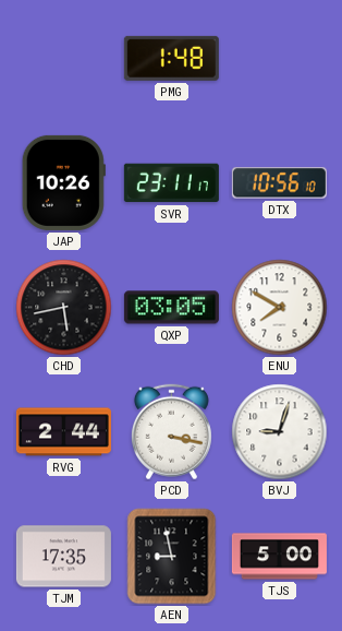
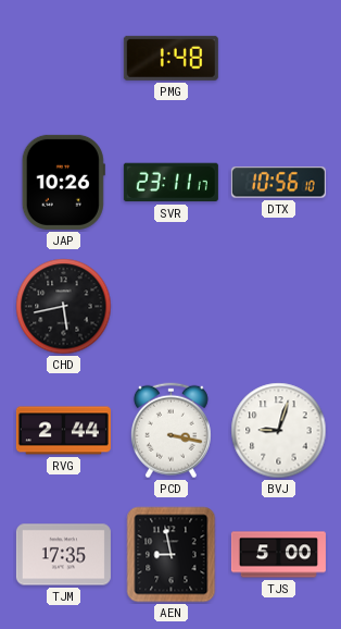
QXP: 03:05 -> none (171, 308)
ENU: 7:50 -> none (280, 308)
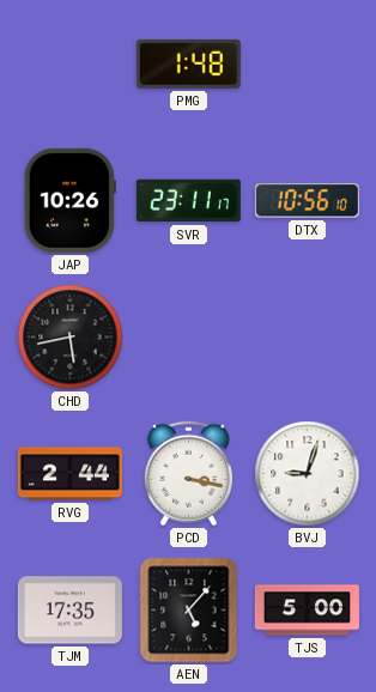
AEN: 8:58 -> 5:07 (189, 611)
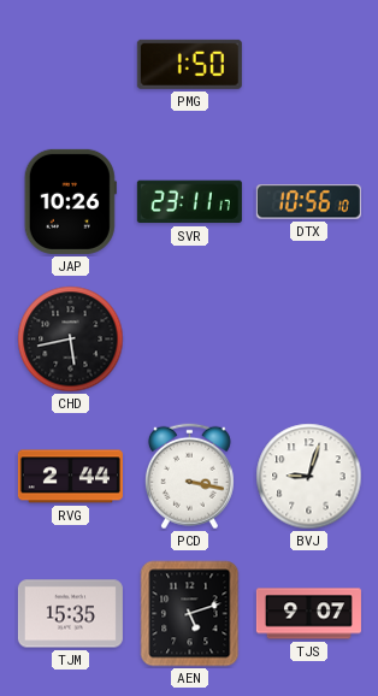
PMG: 1:48 -> 1:50 (189, 64)
TJM: 17:35 -> 15:35 (70, 614)
AEN: 5:07 -> 5:12 (190, 614)
TJS: 5:00 -> 9:07 (308, 614)
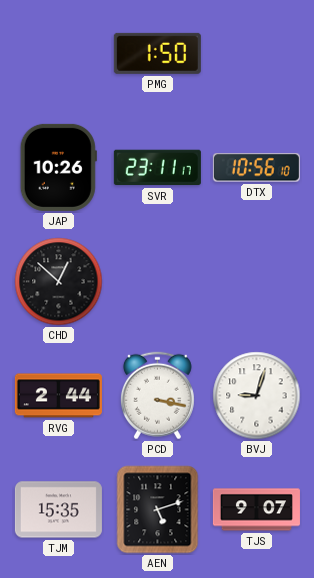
CHD: 5:43 -> 12:52 (59, 282)
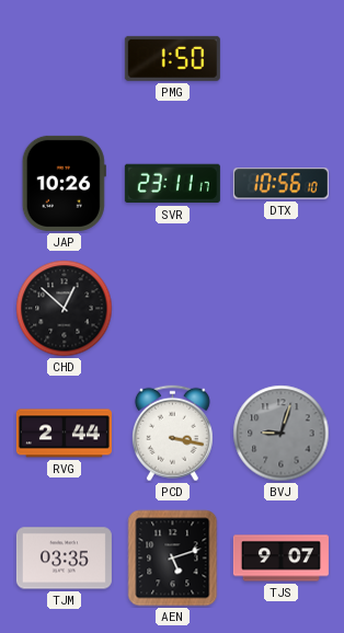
BVJ dial: white -> grey (282, 434)
TJM: 15:35 -> 03:35 (64, 559)
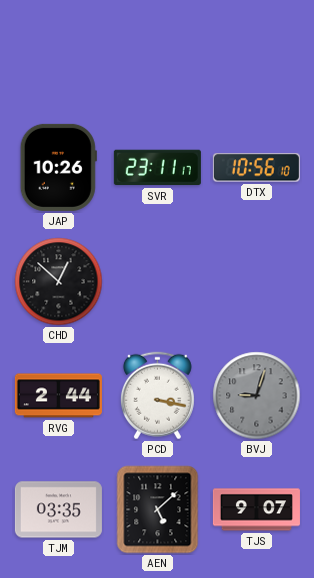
PMG: 1:50 -> none (172, 58)
AEN: 5:12 -> 5:08 (158, 510)
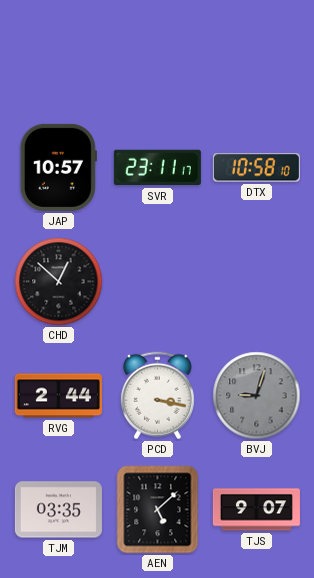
JAP: 10:26 -> 10:57 (58, 167)
DTX: 10:56 -> 10:58 (256, 168)
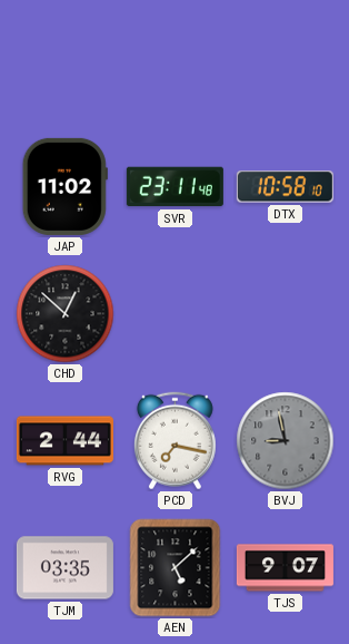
JAP: 10:57 -> 11:02 (64, 186)
SVR: 23:11:17 -> 23:11:48 (174, 187)
PCD: 3:17 -> 7:17 (174, 441)
BVJ: 9:03 -> 8:58 (286, 441)
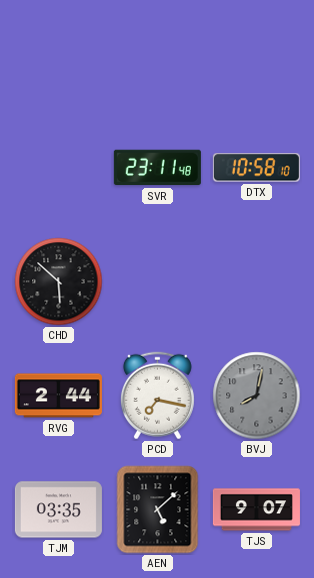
JAP: 11:02 -> none (64, 186)
CHD: 12:52 -> 5:52 (59, 282)
BVJ: 8:58 -> 8:02 (257, 396)
